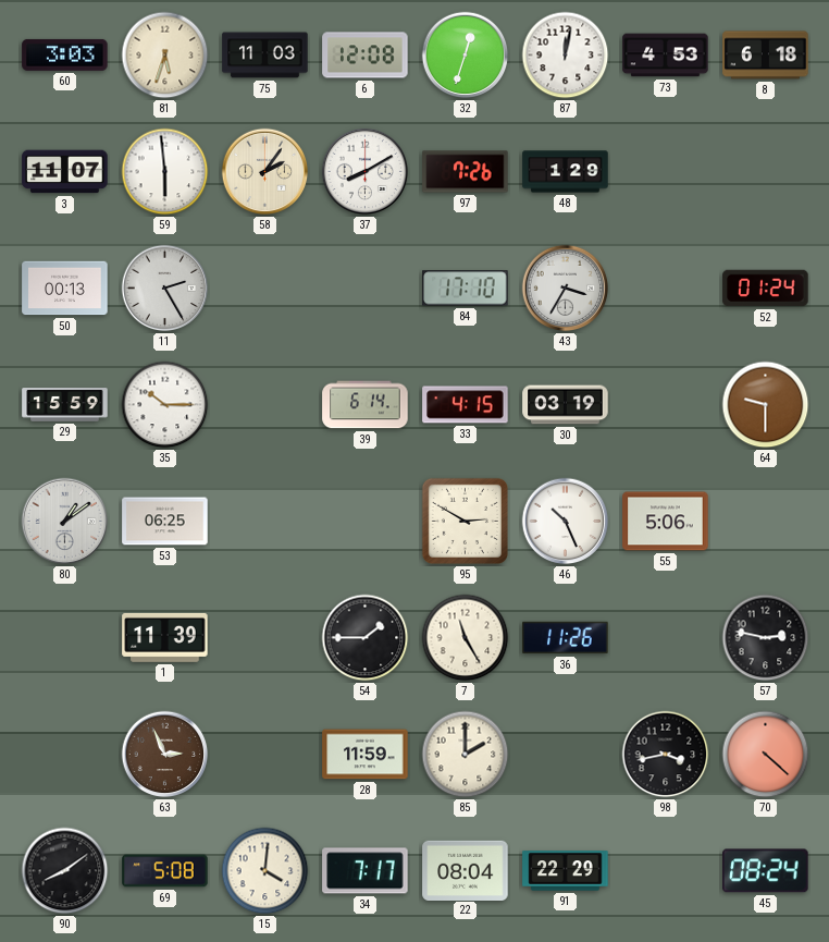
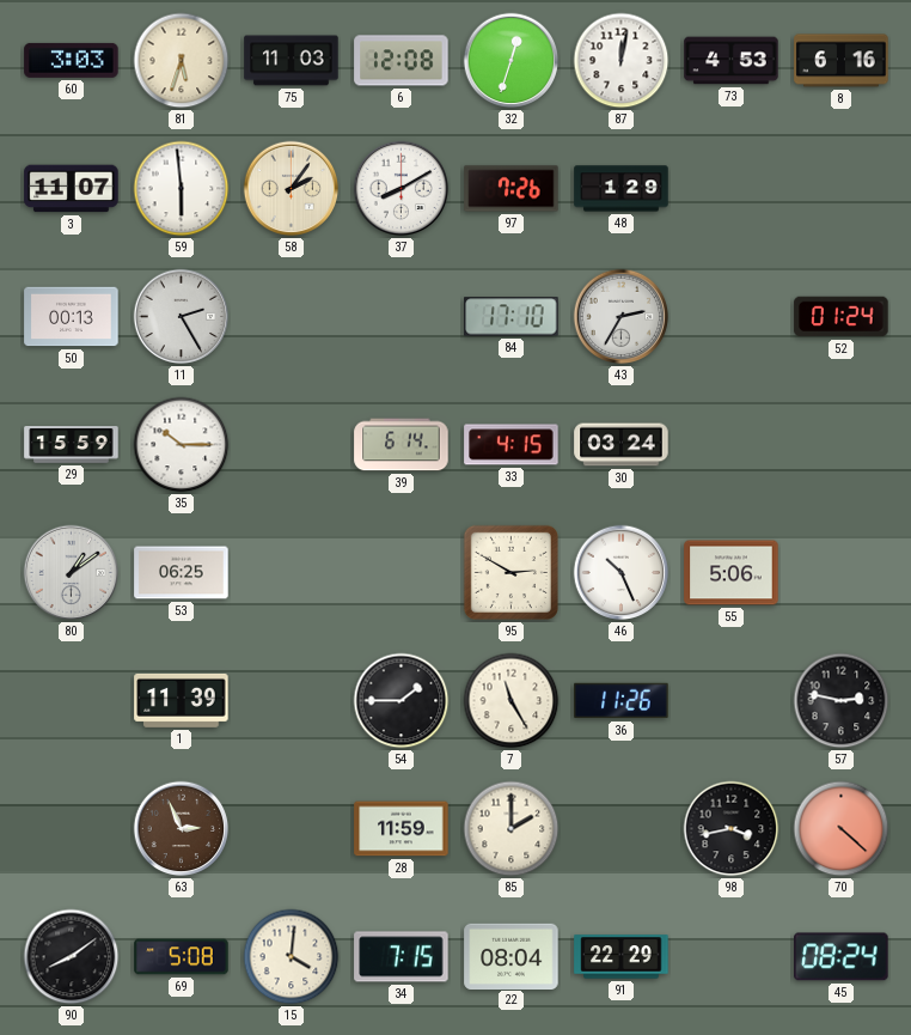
8: 6:18 -> 6:16 (842, 61)
43: 3:35 -> 2:35 (622, 317)
30: 03:19 -> 03:24 (622, 445)
64: 9:30 -> none (766, 405)
34: 7:17 -> 7:15 (402, 957)
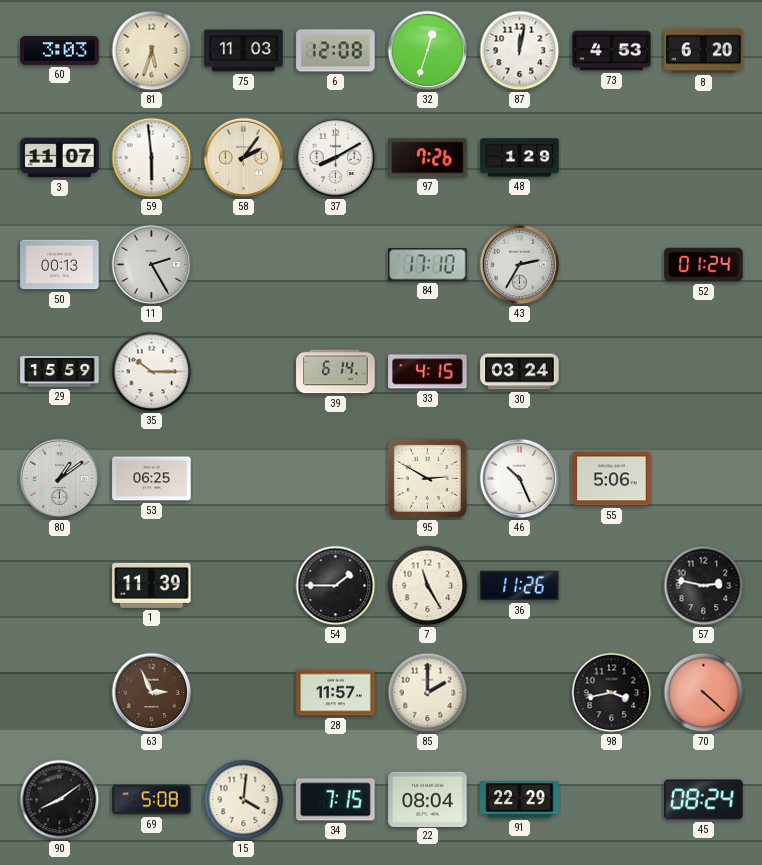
8: 6:16 -> 6:20 (704, 51)
28: 11:59 -> 11:57 (336, 693)
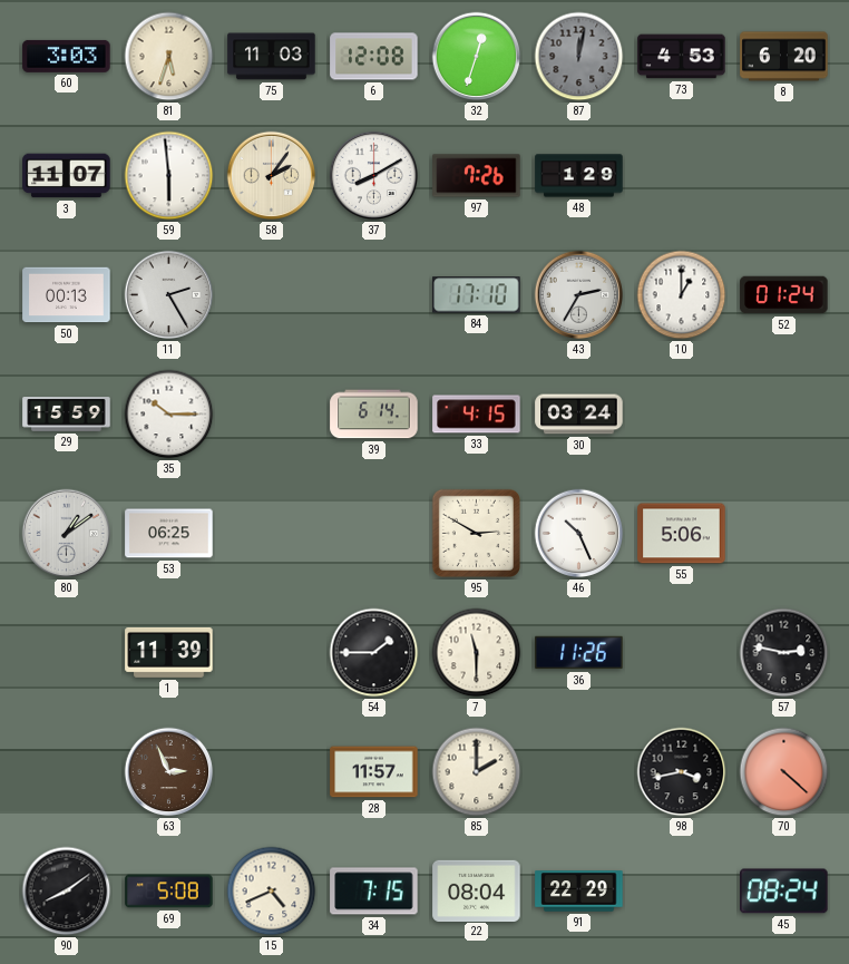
87 dial: white -> grey (579, 57)
10: none -> 1:00 (682, 295)
7: 11:25 -> 11:30 (477, 653)
15: 4:01 -> 4:41 (272, 892)
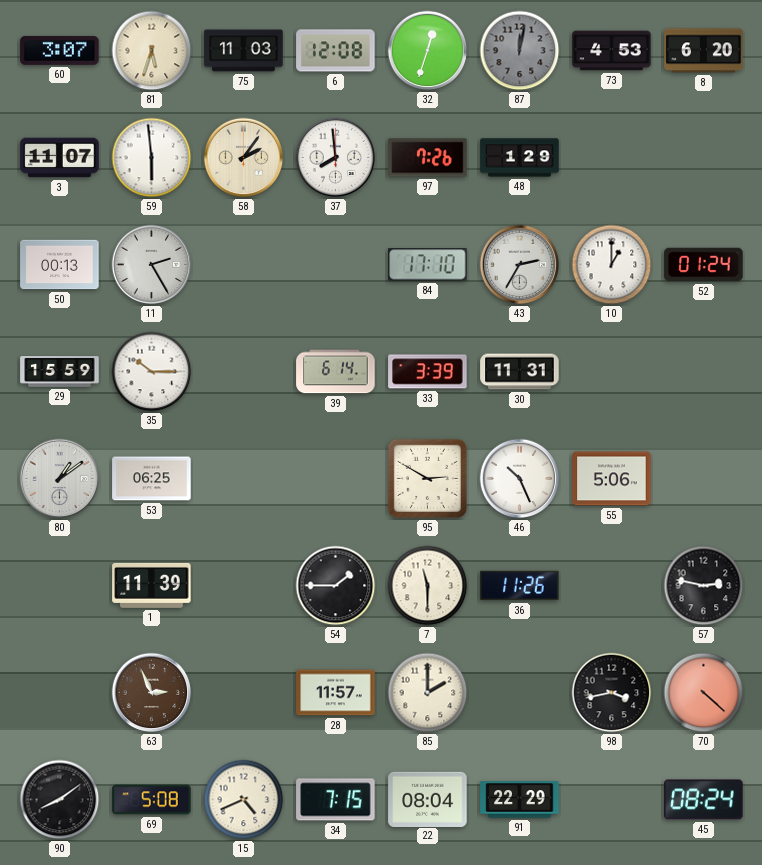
60: 3:03 -> 3:07 (60, 50)
37: 8:10 -> 7:59 (336, 158)
33: 4:15 -> 3:39 (428, 372)
30: 03:24 -> 11:31 (520, 372)
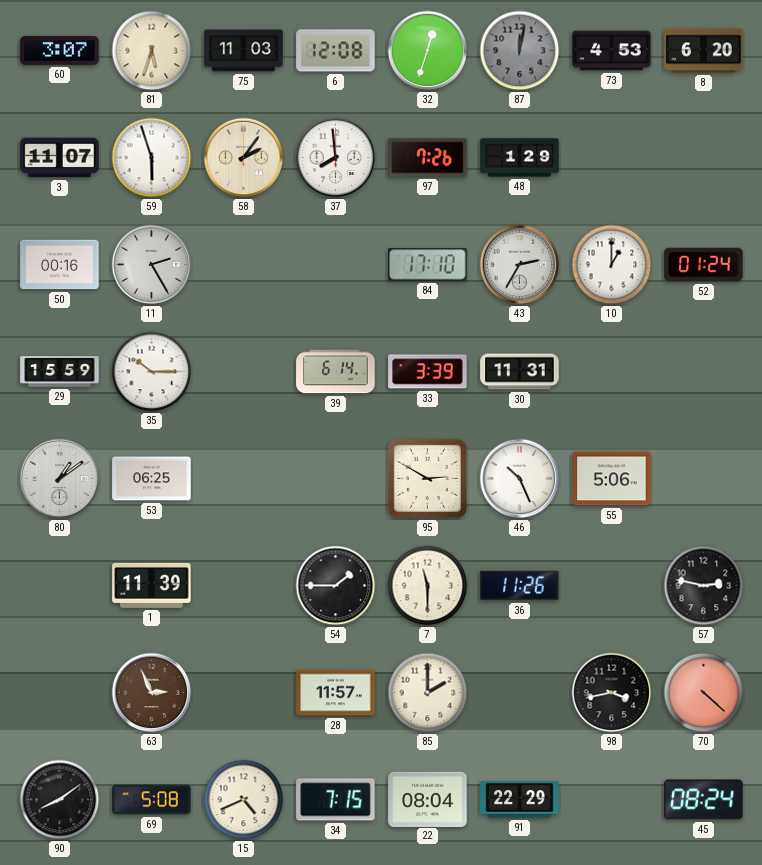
59: 5:59 -> 5:57 (152, 158)
50: 00:13 -> 00:16 (60, 265)
